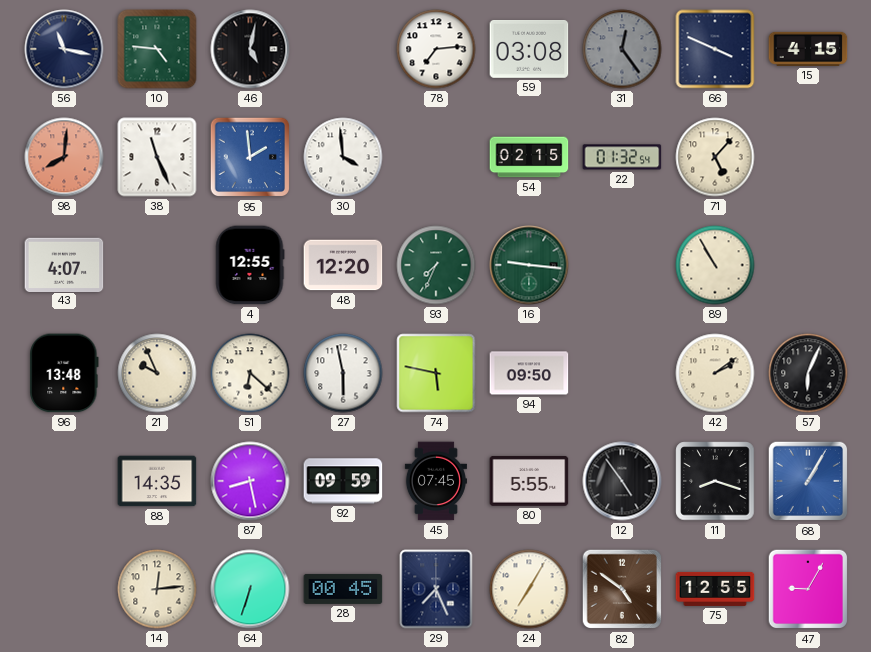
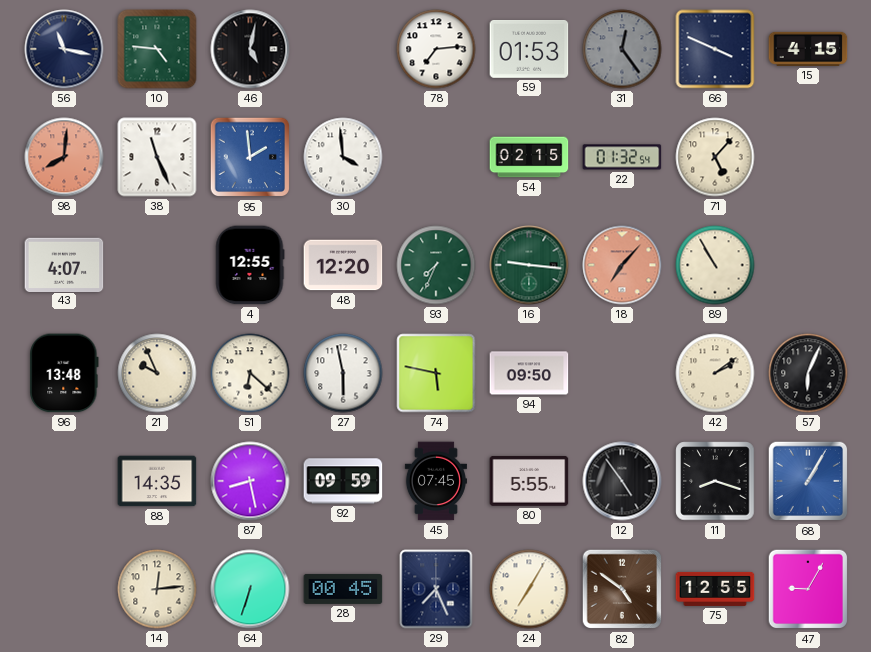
59: 03:08 -> 01:53 (529, 49)
18: none -> 7:07 (622, 265)
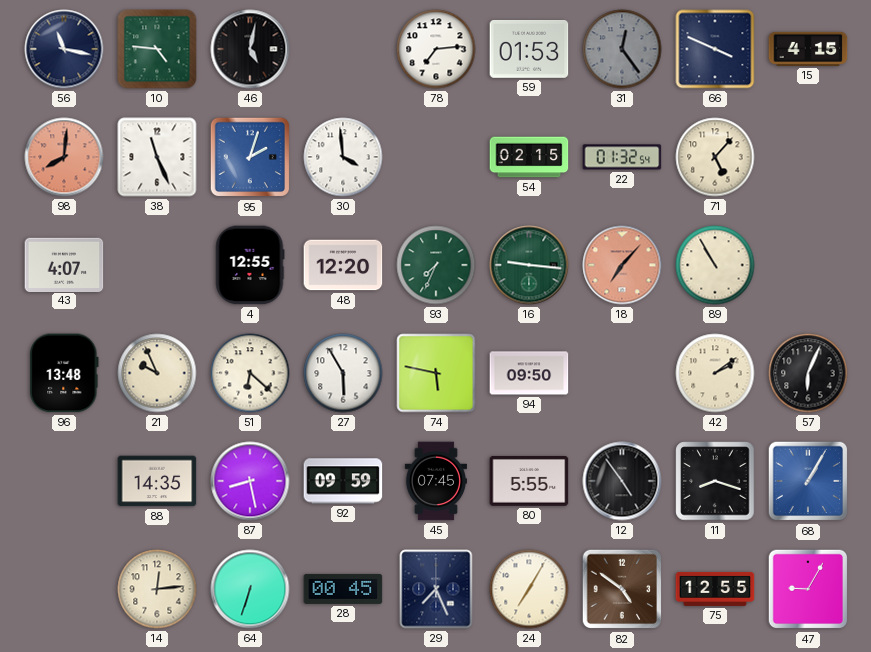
95: 1:59 -> 2:03 (250, 157)
27: 5:58 -> 5:55 (343, 373)
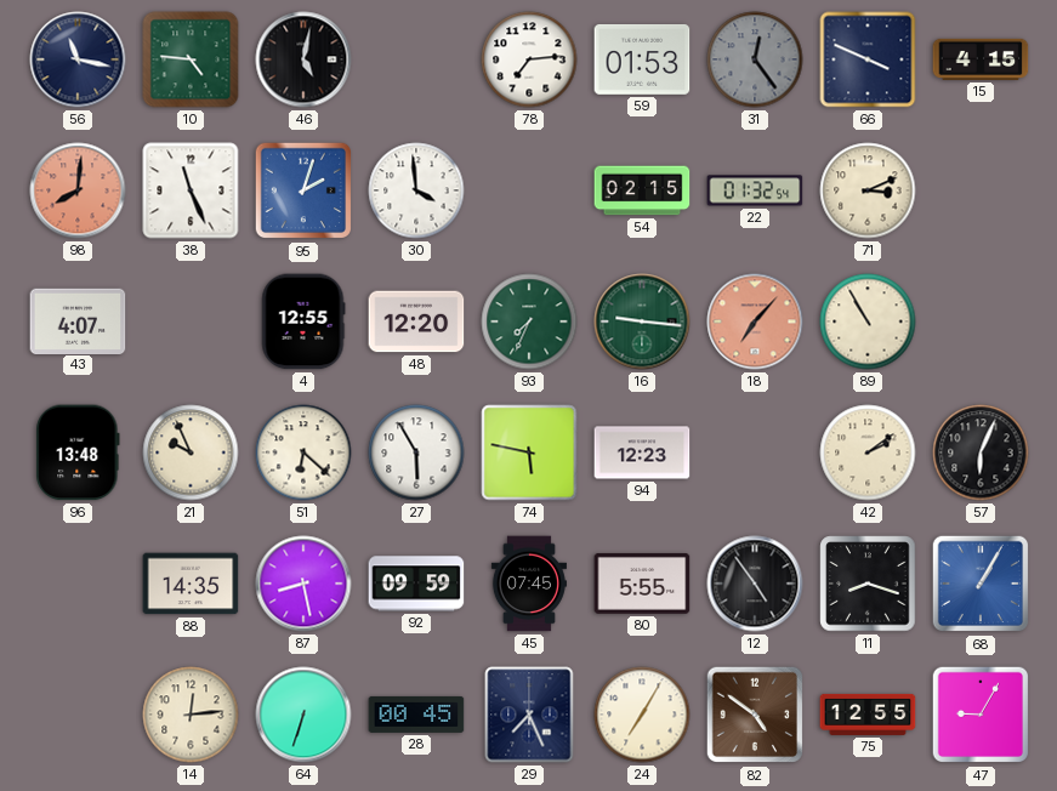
71: 5:07 -> 3:11 (868, 190)
94: 09:50 -> 12:23 (642, 453)
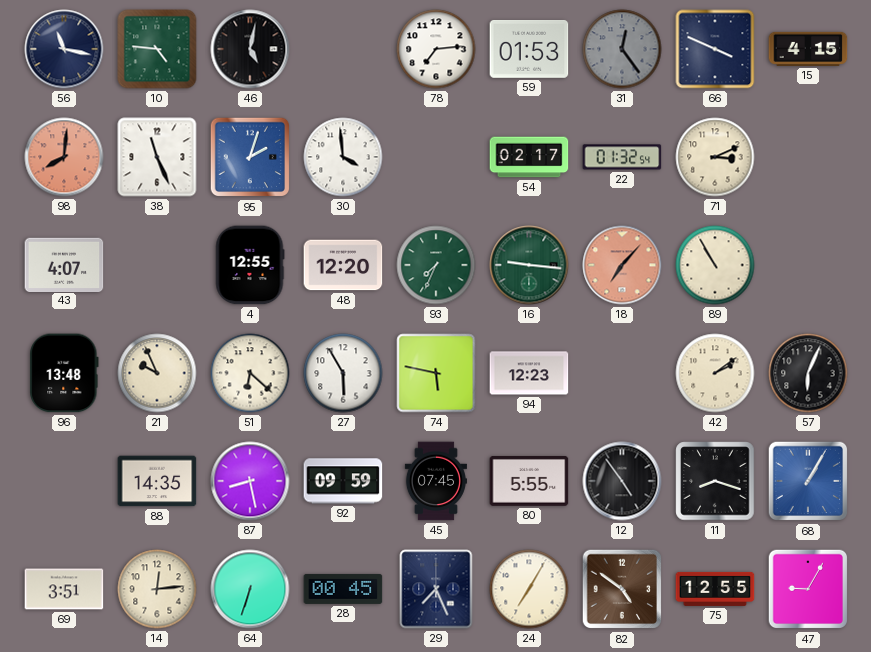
54: 02:15 -> 02:17 (529, 157)
69: none -> 3:51 (64, 589)
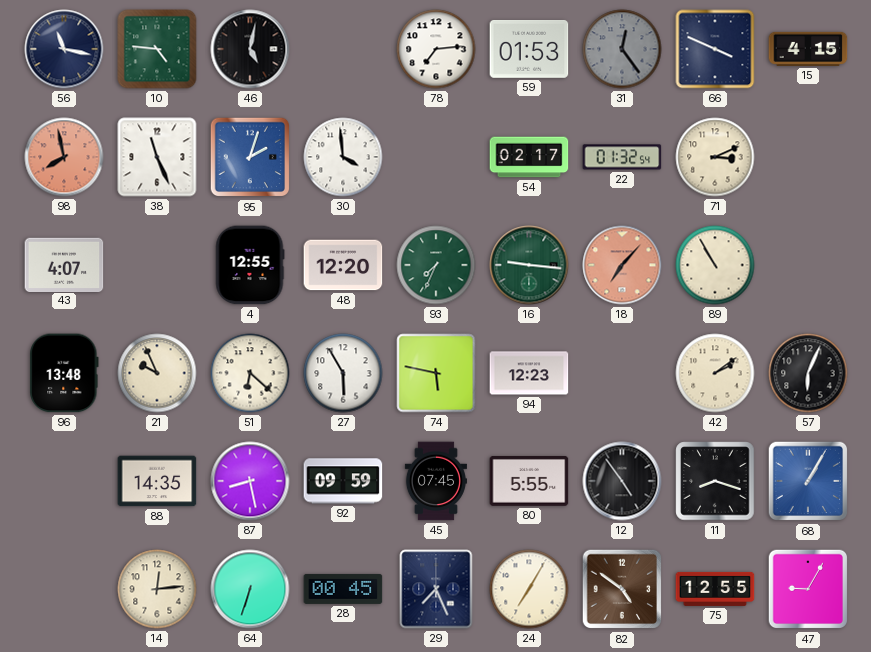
98: 8:01 -> 7:58 (64, 157)
69: 3:51 -> none (64, 589)
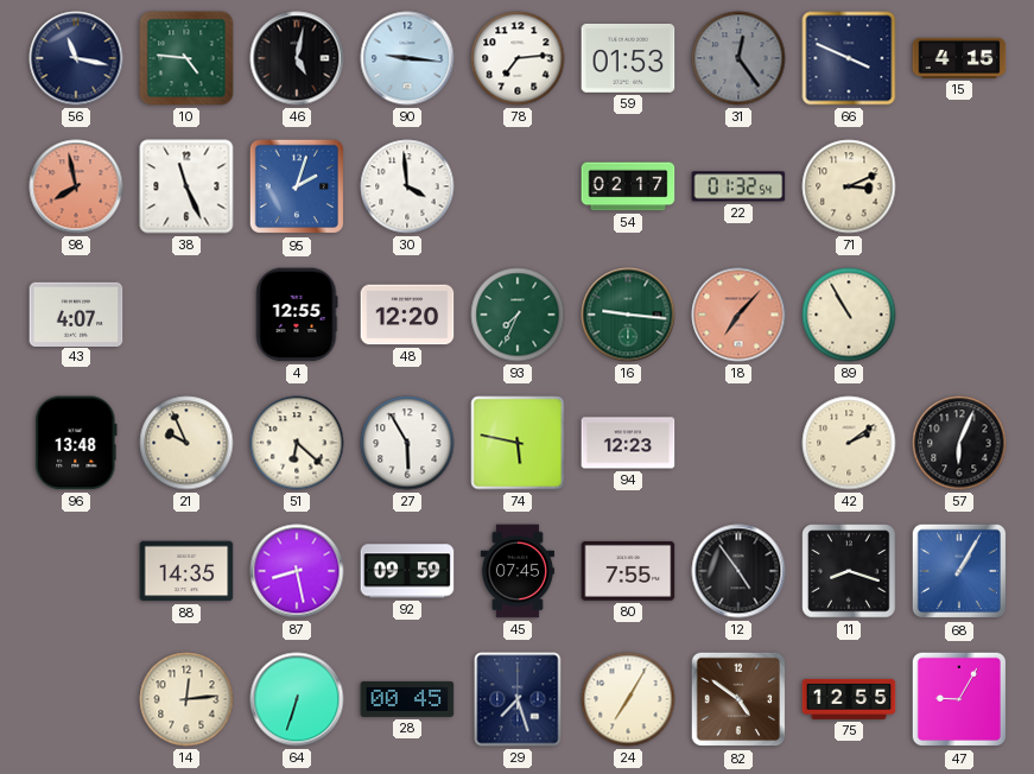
90: none -> 9:16 (407, 58)
80: 5:55 -> 7:55 (628, 571)
29: 7:26 -> 7:27 (518, 699)
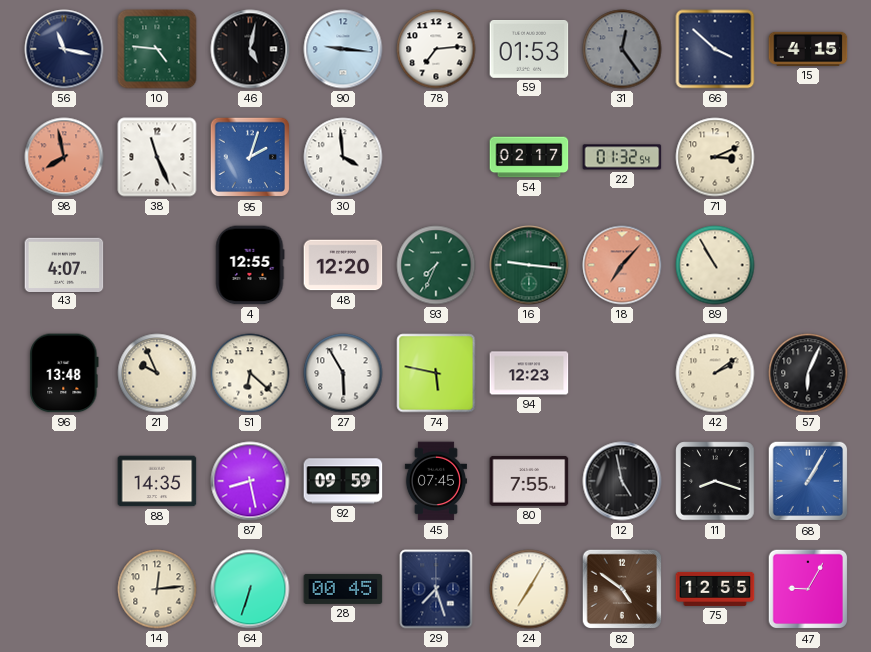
66: 3:49 -> 3:52 (715, 49)
12: 4:54 -> 4:58 (622, 481)
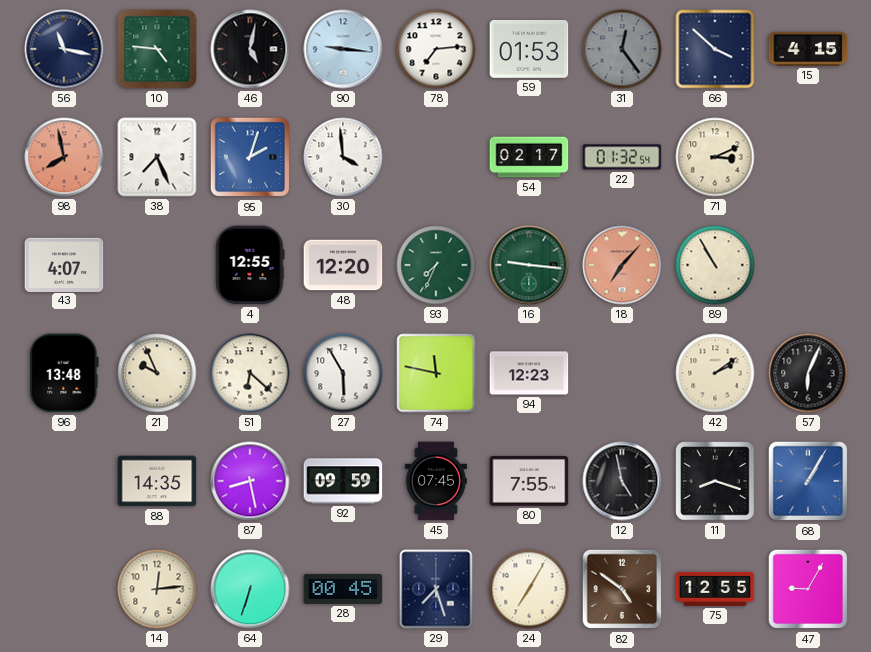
38: 11:26 -> 7:26 (157, 157)
74: 5:47 -> 11:47 (436, 373)
